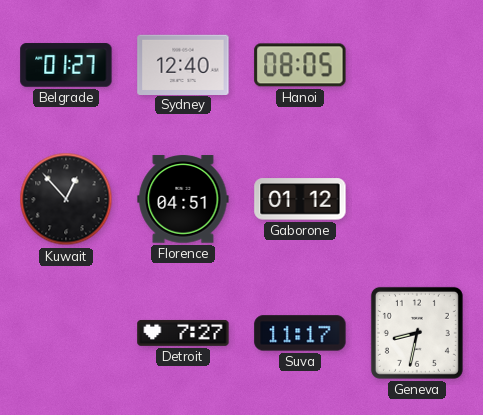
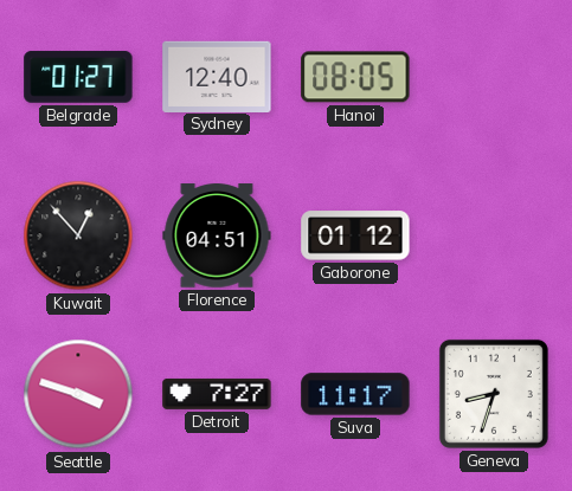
Seattle: none -> 3:48 (78, 394)
Geneva: 8:32 -> 8:33 (494, 394)
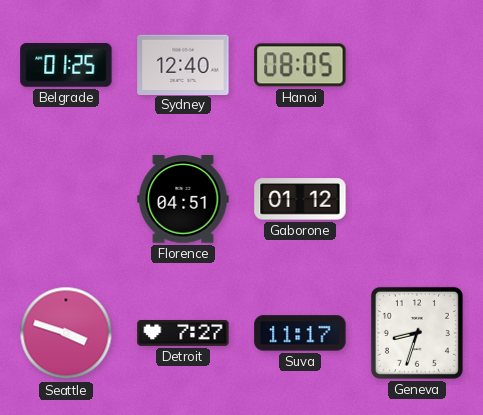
Belgrade: 01:27 -> 01:25 (66, 65)
Kuwait: 12:53 -> none (78, 235)
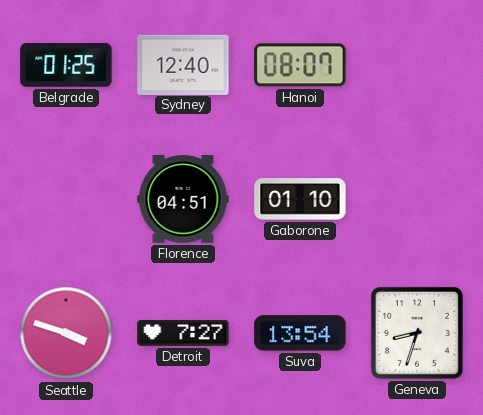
Hanoi: 08:05 -> 08:07 (300, 65)
Gaborone: 01:12 -> 01:10 (300, 199)
Suva: 11:17 -> 13:54 (300, 333)
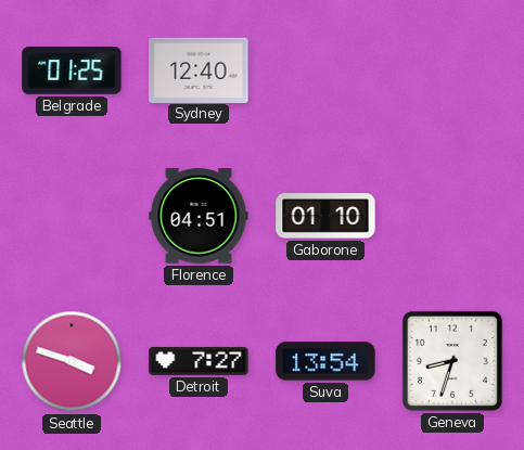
Hanoi: 08:07 -> none (300, 65)
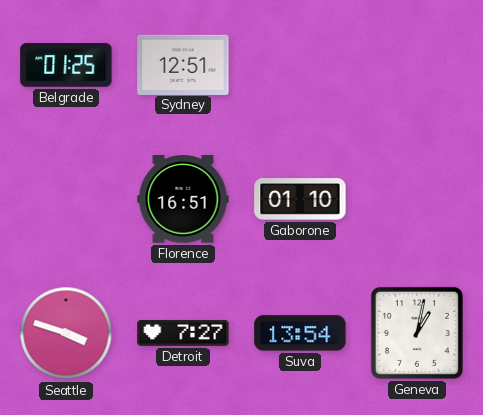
Sydney: 12:40 -> 12:51 (183, 64)
Florence: 04:51 -> 16:51 (183, 199)
Geneva: 8:33 -> 1:02 (417, 333)
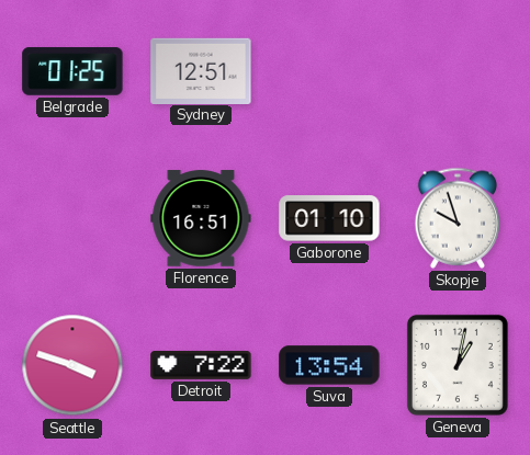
Skopje: none -> 9:57 (458, 218)
Detroit: 7:27 -> 7:22 (201, 365)
